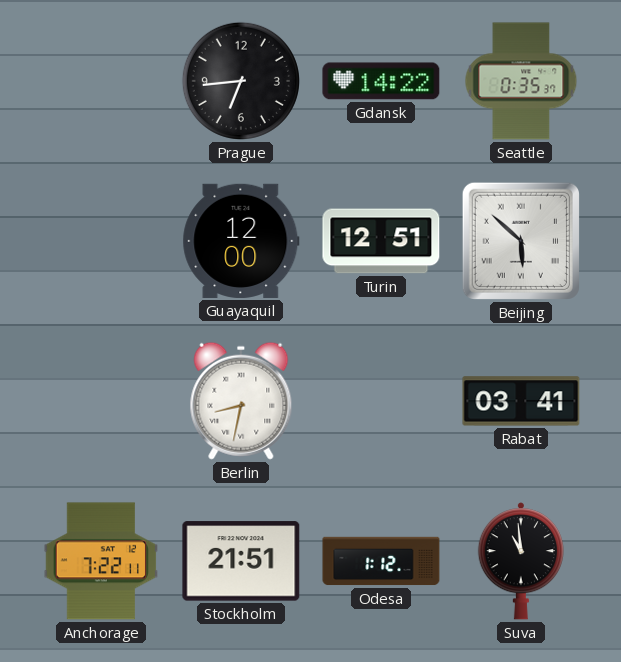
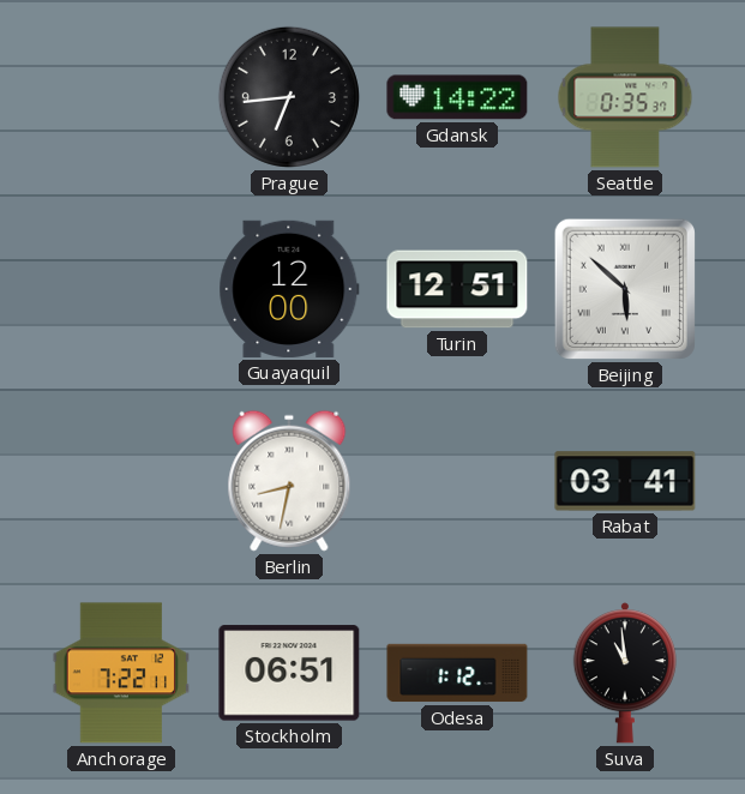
Stockholm: 21:51 -> 06:51 (289, 673)
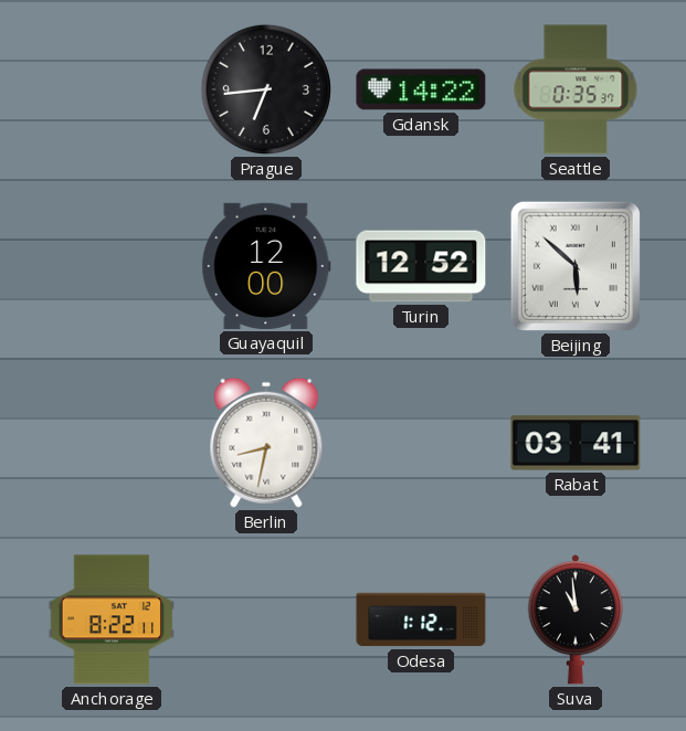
Turin: 12:51 -> 12:52 (421, 266)
Anchorage: 7:22 -> 8:22 (112, 619)
Stockholm: 06:51 -> none (289, 673)
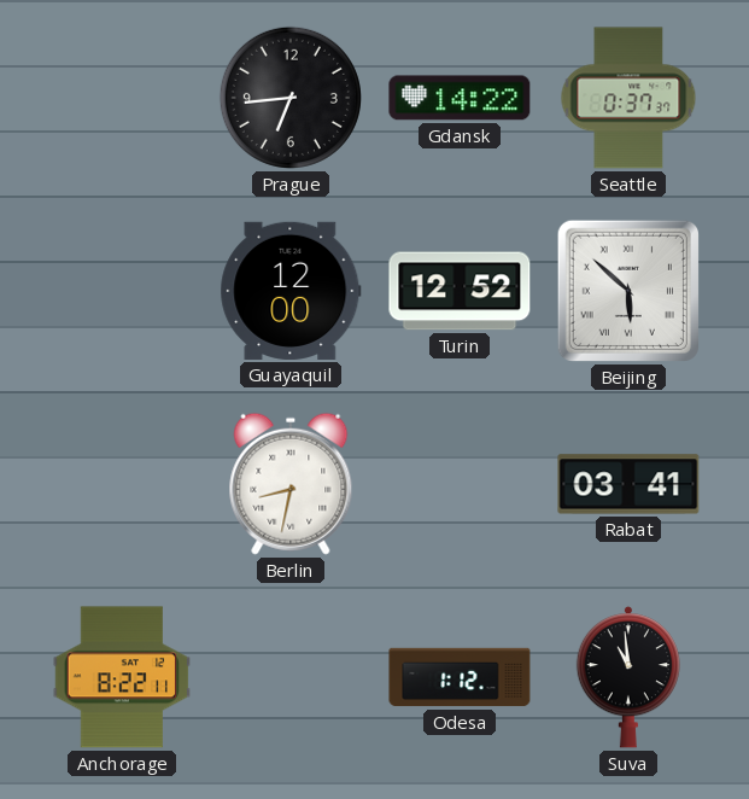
Seattle: 0:35 -> 0:37 (628, 98)
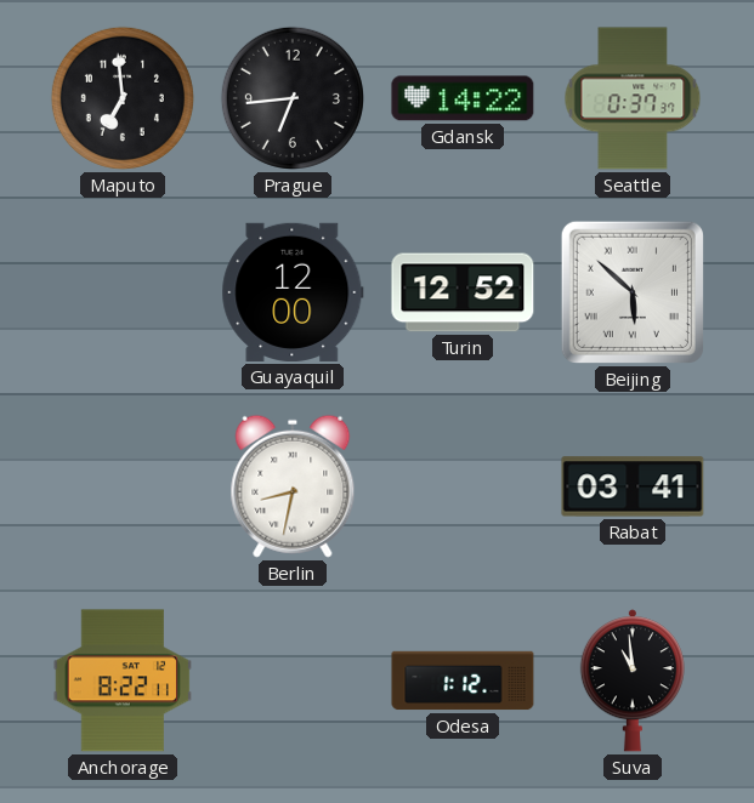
Maputo: none -> 6:59 (123, 98)
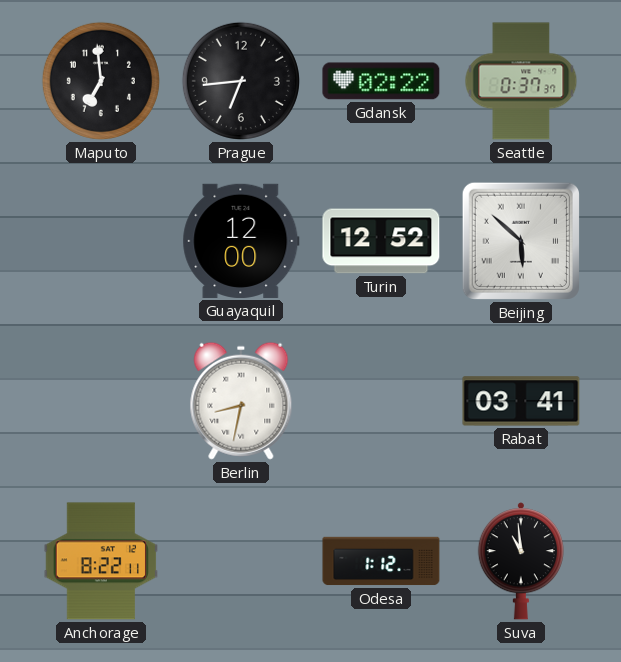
Gdansk: 14:22 -> 02:22 (381, 81)
